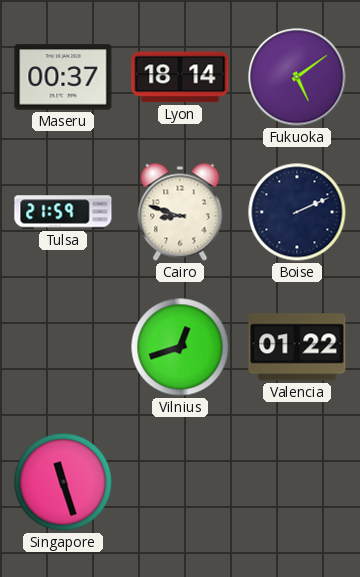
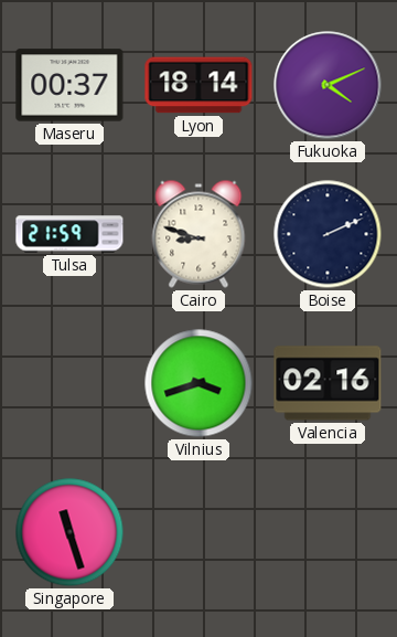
Fukuoka: 5:09 -> 4:11 (328, 85)
Vilnius: 12:42 -> 3:42 (198, 383)
Valencia: 01:22 -> 02:16 (328, 383)
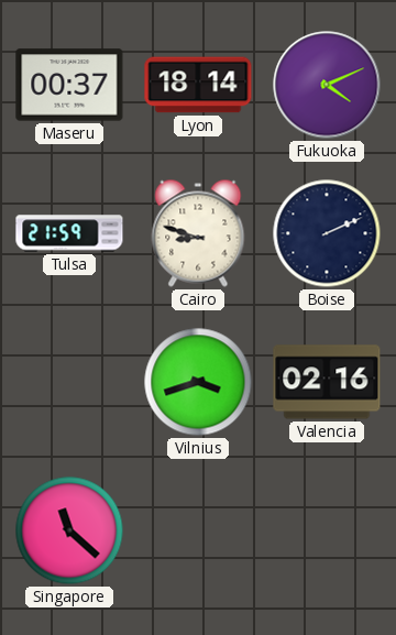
Singapore: 11:27 -> 11:22 (69, 530)
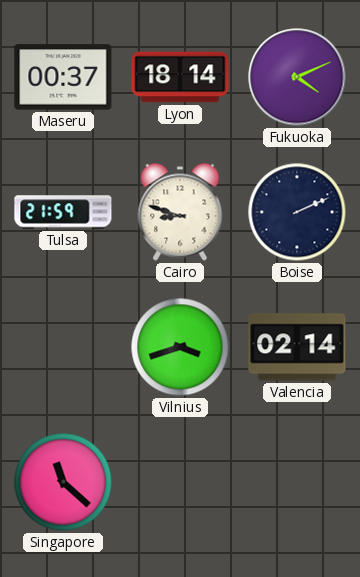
Valencia: 02:16 -> 02:14 (297, 347)
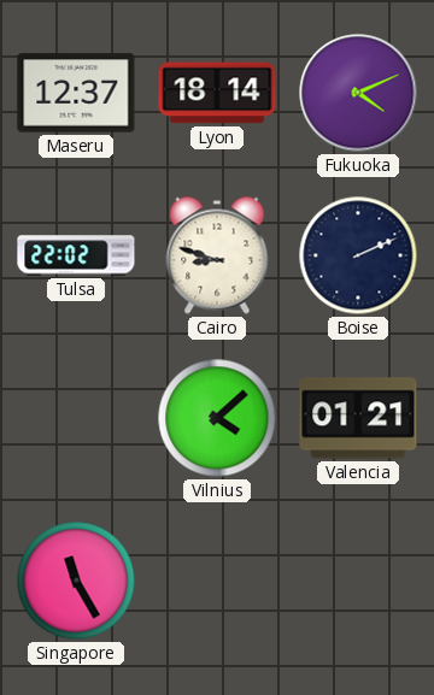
Maseru: 00:37 -> 12:37 (76, 93)
Tulsa: 21:59 -> 22:02 (76, 255)
Vilnius: 3:42 -> 4:08 (217, 418)
Valencia: 02:14 -> 01:21 (358, 418)
Singapore: 11:22 -> 11:25 (76, 581)
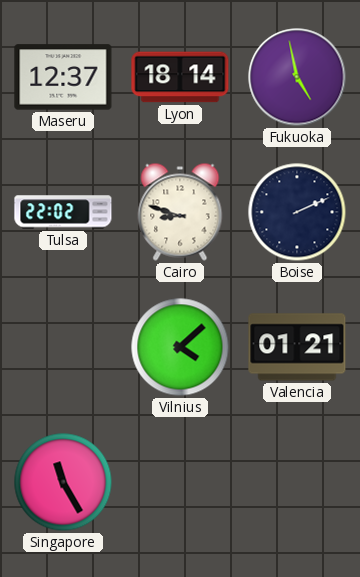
Fukuoka: 4:11 -> 4:58 (297, 77)
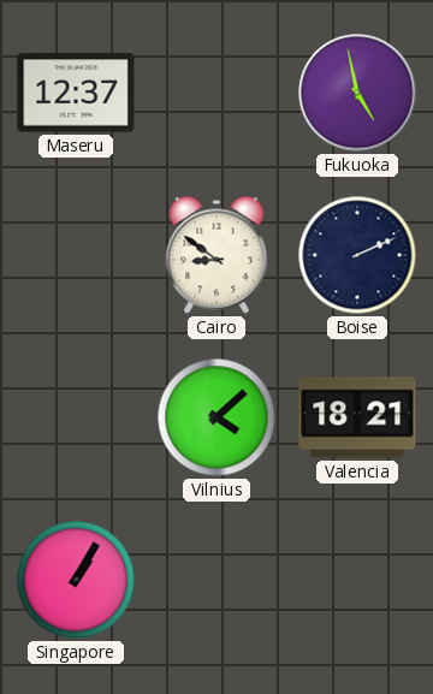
Lyon: 18:14 -> none (180, 77)
Tulsa: 22:02 -> none (63, 212)
Cairo: 8:48 -> 8:51 (216, 255)
Valencia: 01:21 -> 18:21 (357, 417)
Singapore: 11:25 -> 1:05 (76, 580)
